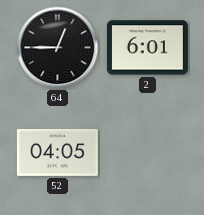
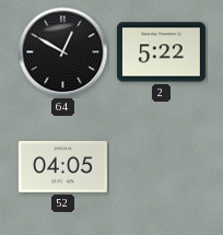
64: 12:45 -> 12:50 (63, 52)
2: 6:01 -> 5:22 (161, 52)
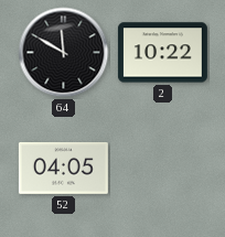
64: 12:50 -> 11:50 (64, 53)
2: 5:22 -> 10:22 (162, 53)
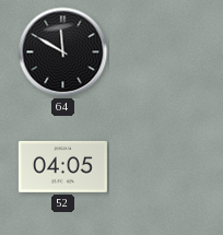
2: 10:22 -> none (162, 53)
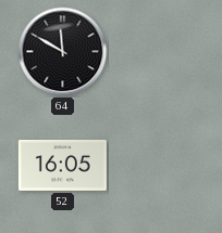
52: 04:05 -> 16:05 (62, 165)
